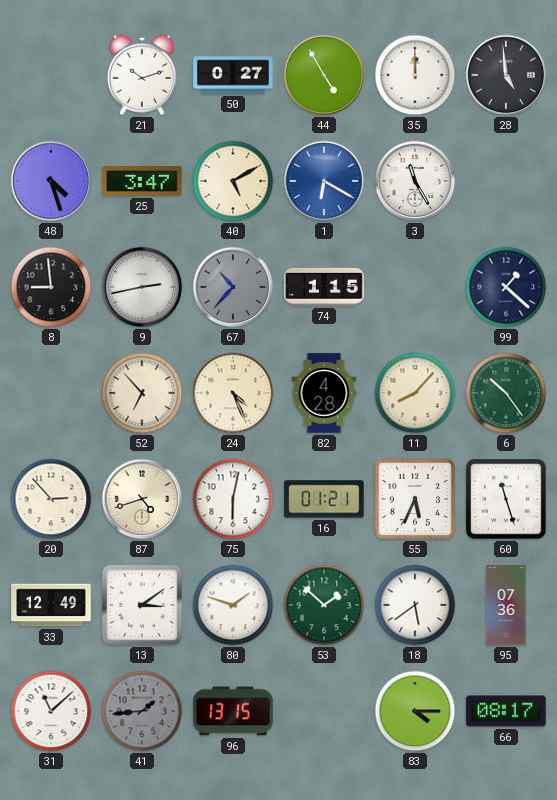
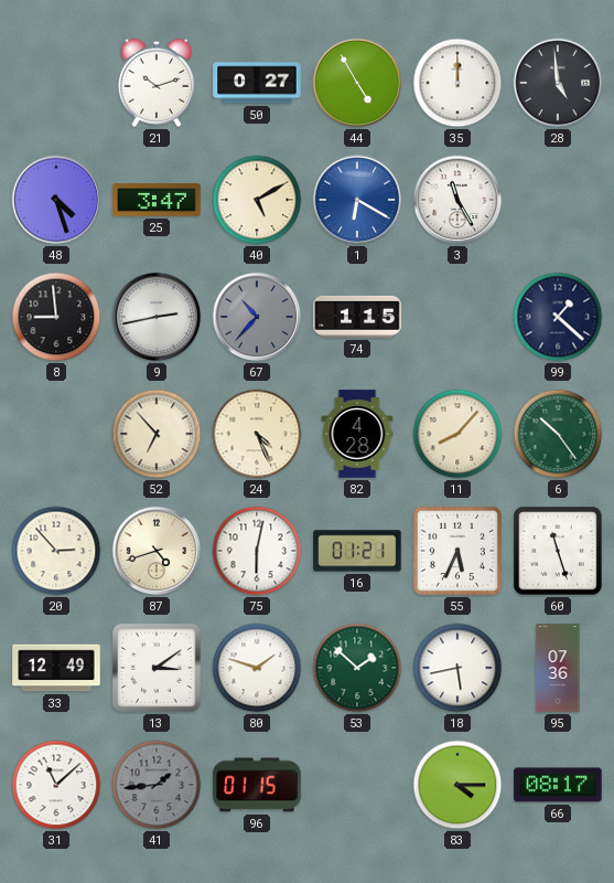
18: 5:39 -> 5:43 (457, 668)
96: 13:15 -> 01:15 (257, 785)
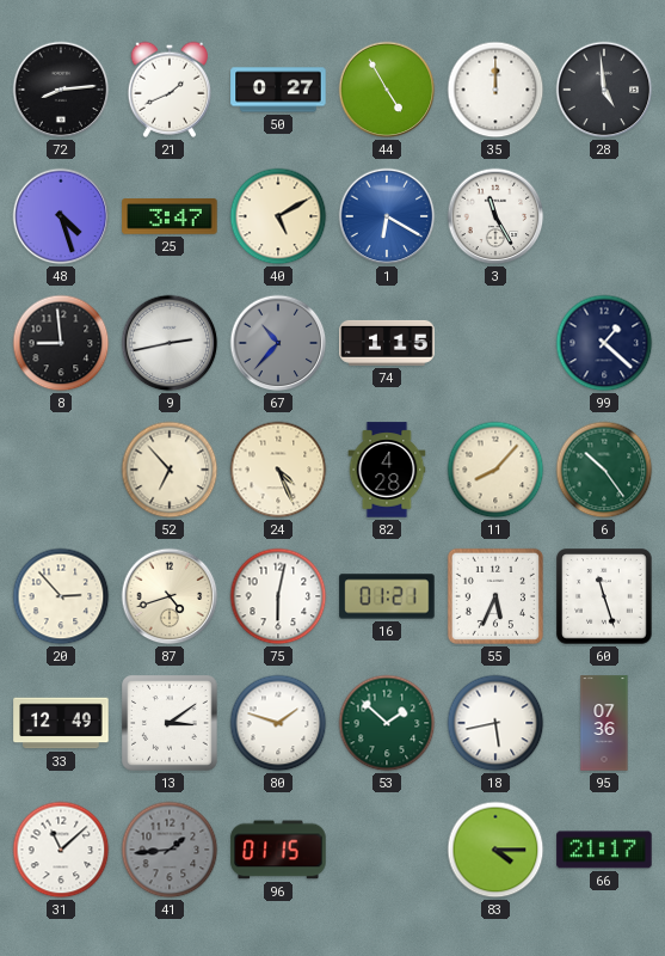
72: none -> 8:14 (61, 90)
21: 10:12 -> 1:41 (168, 90)
66: 08:17 -> 21:17 (604, 850)
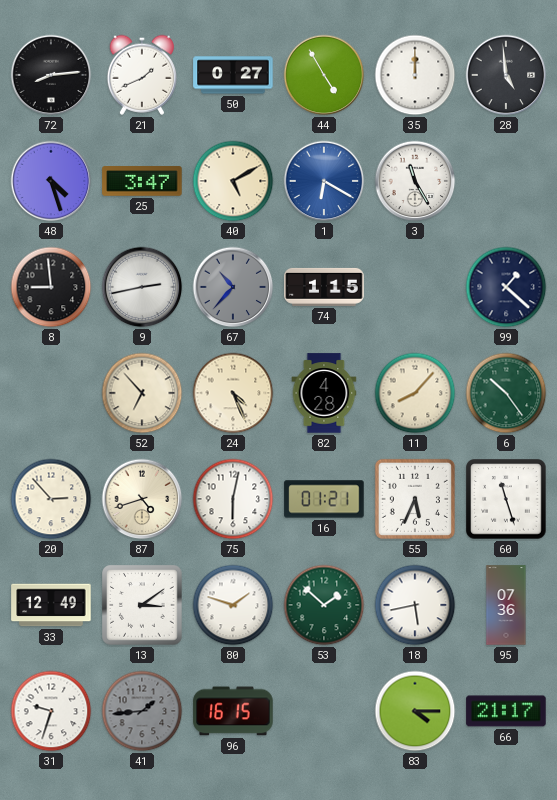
31: 11:08 -> 9:33 (51, 711)
96: 01:15 -> 16:15 (233, 711)
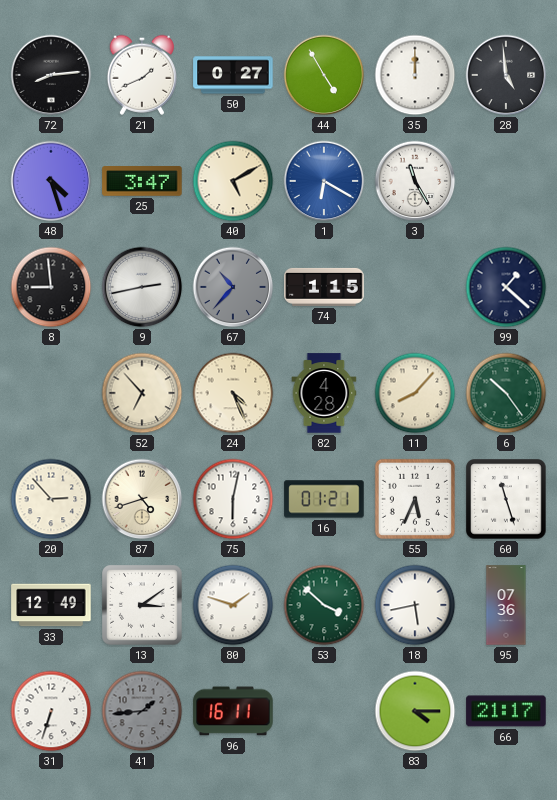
53: 1:52 -> 3:52 (324, 605)
31: 9:33 -> 6:33 (51, 711)
96: 16:15 -> 16:11 (233, 711)
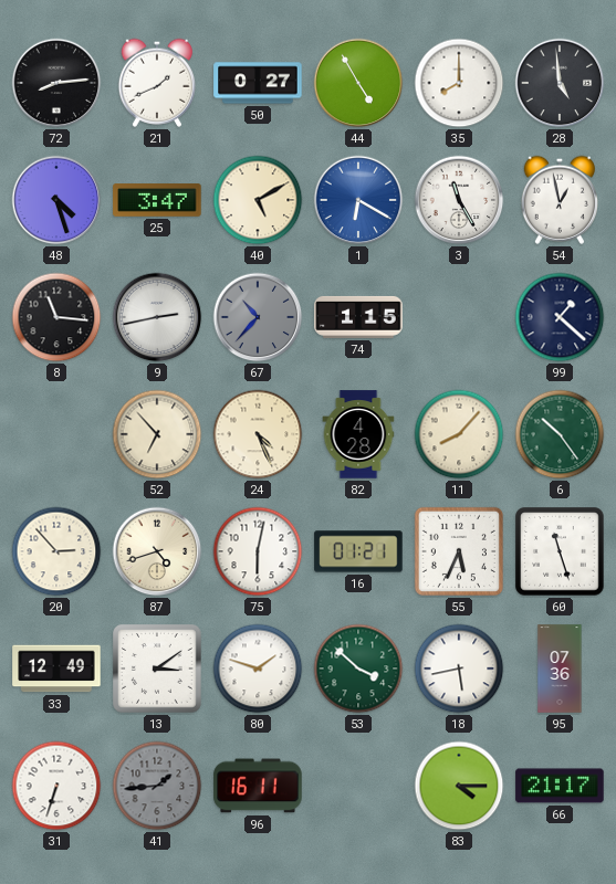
35: 12:00 -> 8:00 (459, 83)
54: none -> 12:58 (558, 200)
8: 8:59 -> 11:16 (56, 317)
